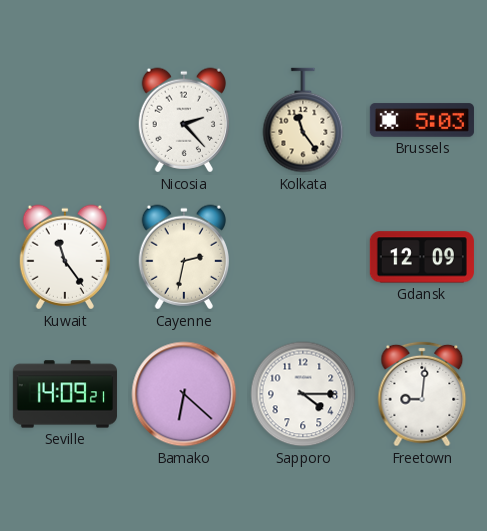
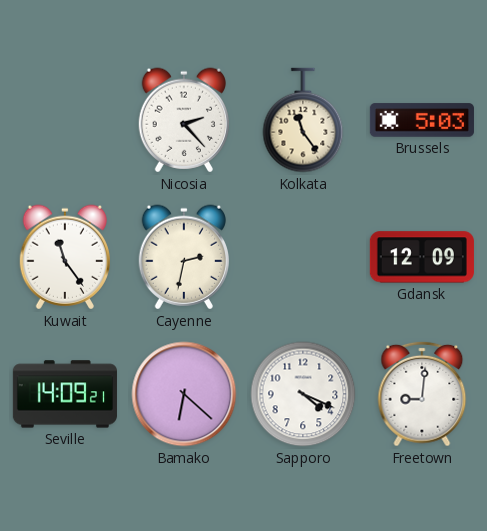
Sapporo: 4:15 -> 4:19 (303, 394)
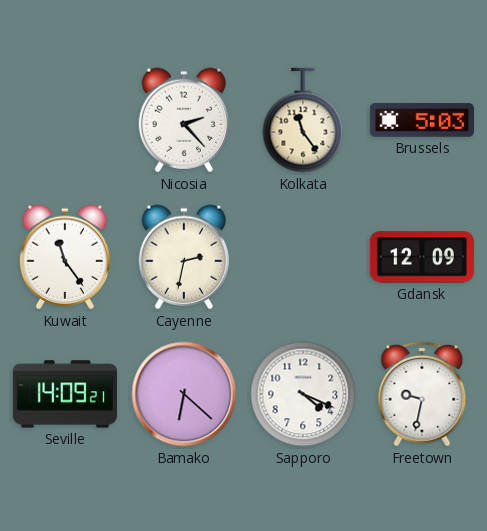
Freetown: 9:01 -> 9:32 (422, 394)
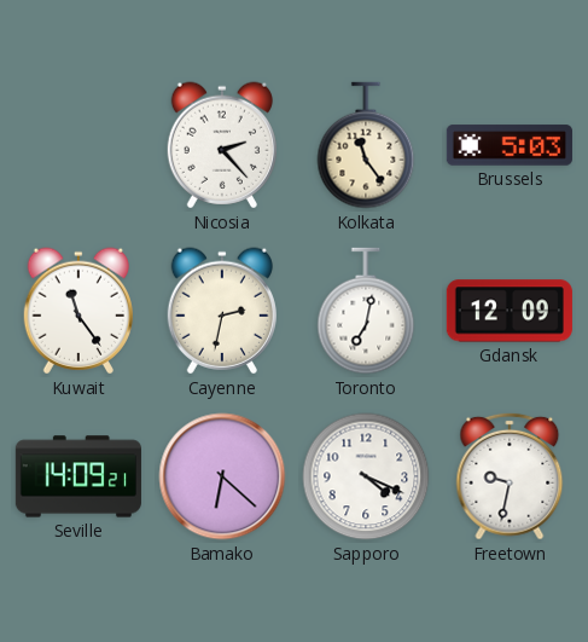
Toronto: none -> 7:02 (366, 311)
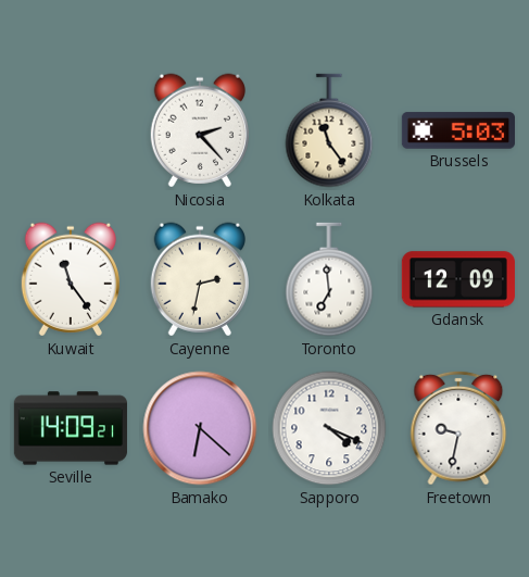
Toronto: 7:02 -> 6:59 (329, 279)
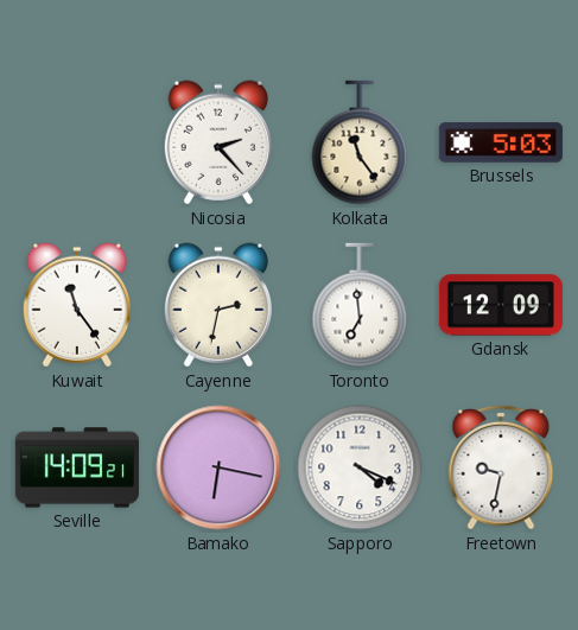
Bamako: 6:22 -> 6:17 (218, 467)
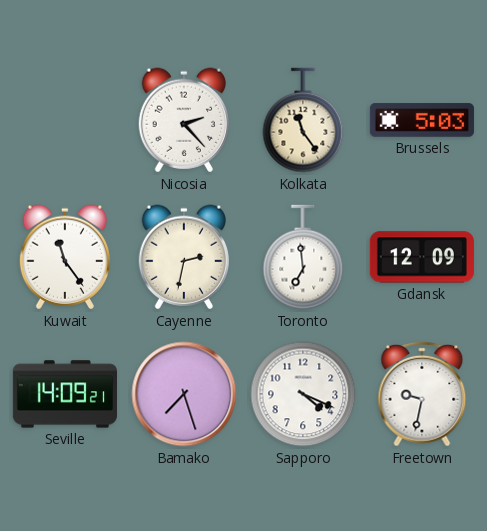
Bamako: 6:17 -> 7:27 (184, 394)
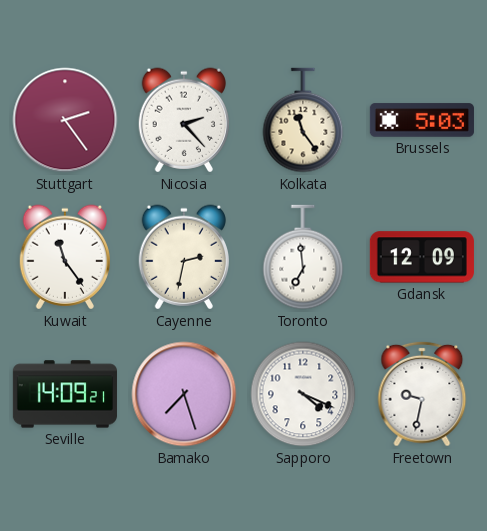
Stuttgart: none -> 2:24 (65, 120)
